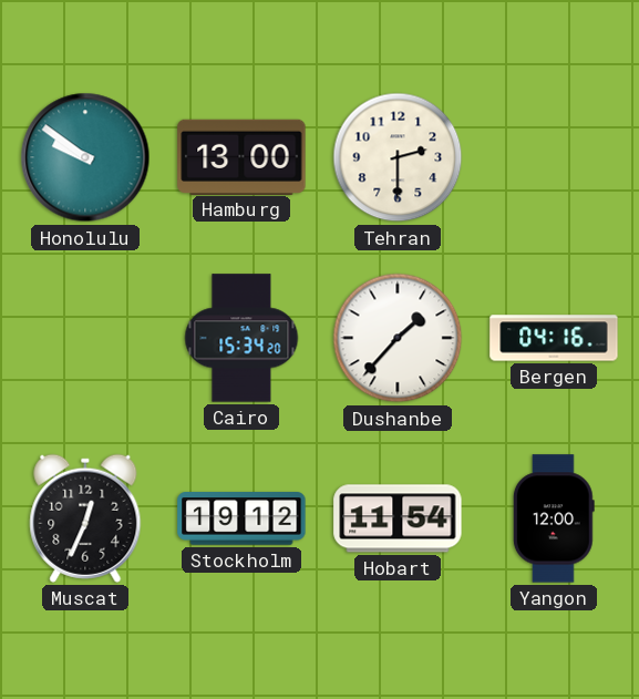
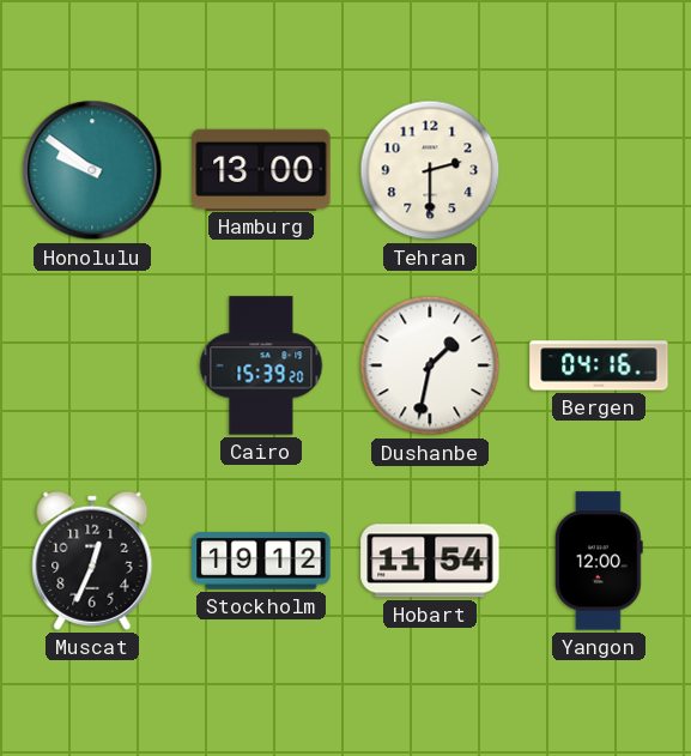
Cairo: 15:34 -> 15:39 (261, 365)
Dushanbe: 1:37 -> 1:32 (430, 365)
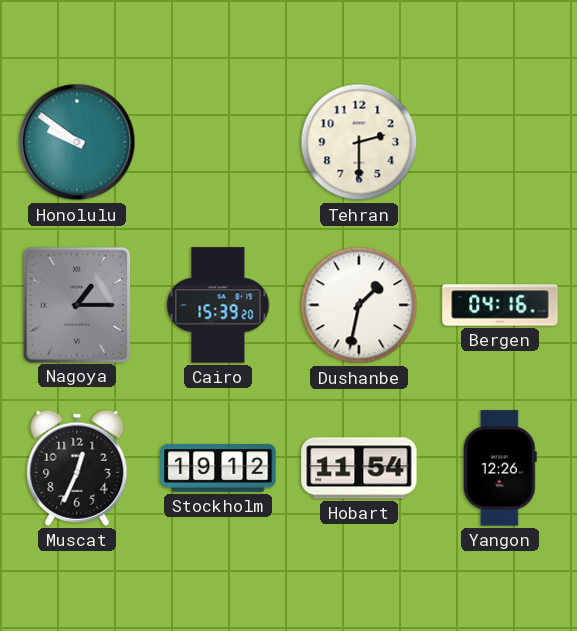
Hamburg: 13:00 -> none (261, 169)
Nagoya: none -> 1:15 (77, 304)
Yangon: 12:00 -> 12:26 (500, 468)
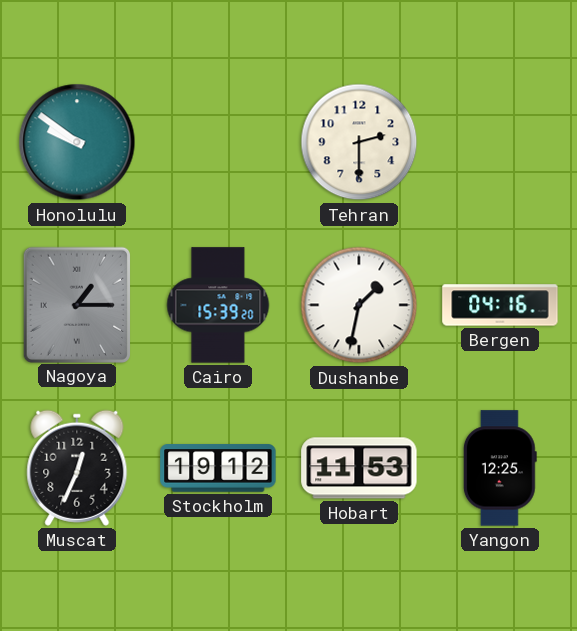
Hobart: 11:54 -> 11:53 (359, 468)
Yangon: 12:26 -> 12:25 (500, 468)
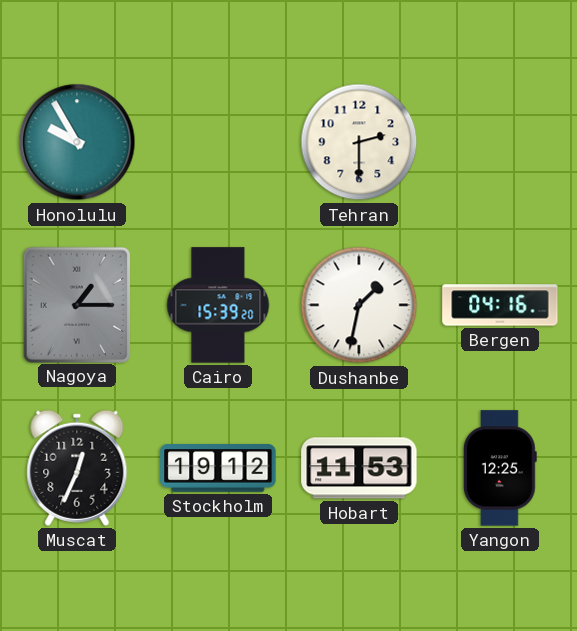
Honolulu: 9:51 -> 9:55 (77, 142)
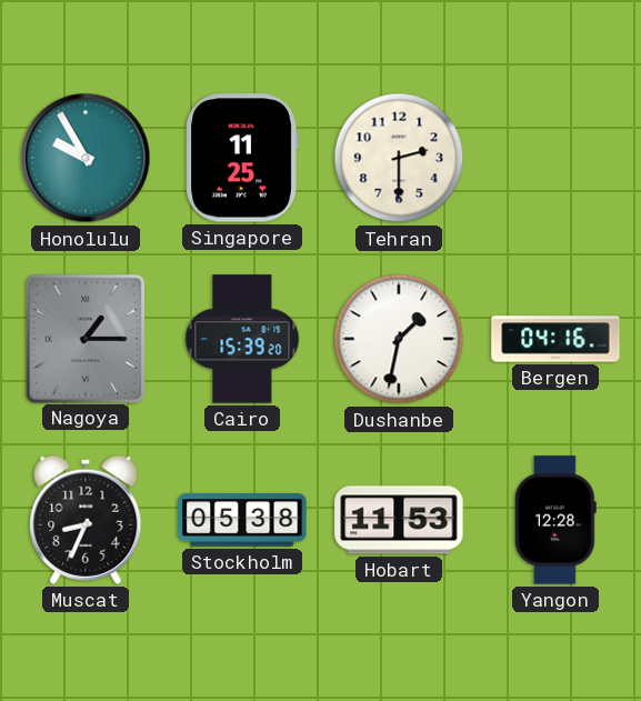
Singapore: none -> 11:25 (242, 158)
Muscat: 12:34 -> 8:34 (86, 520)
Stockholm: 19:12 -> 05:38 (242, 520)
Yangon: 12:25 -> 12:28 (555, 520)
